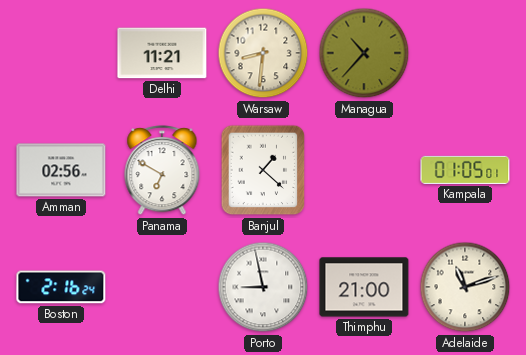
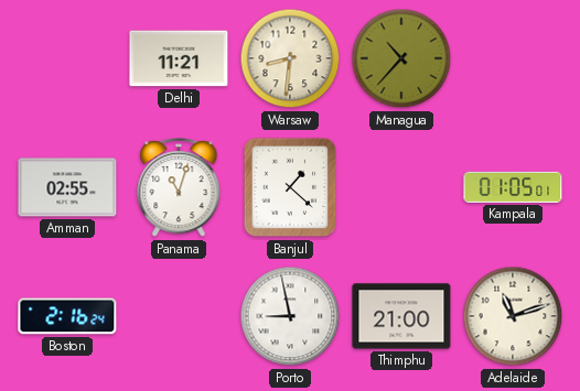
Amman: 02:56 -> 02:55 (67, 187)
Panama: 6:50 -> 11:03 (179, 188)
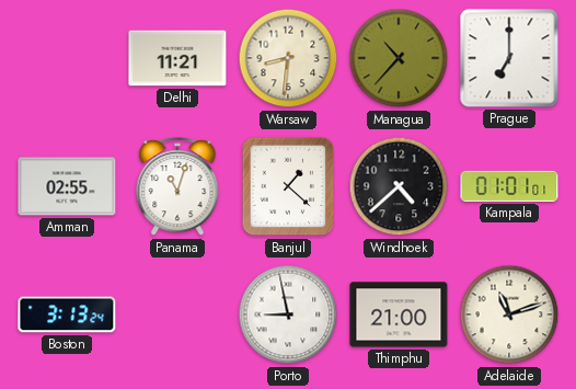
Prague: none -> 7:00 (509, 58)
Windhoek: none -> 4:38 (399, 186)
Kampala: 01:05 -> 01:01 (509, 186)
Boston: 2:16 -> 3:13 (67, 314)
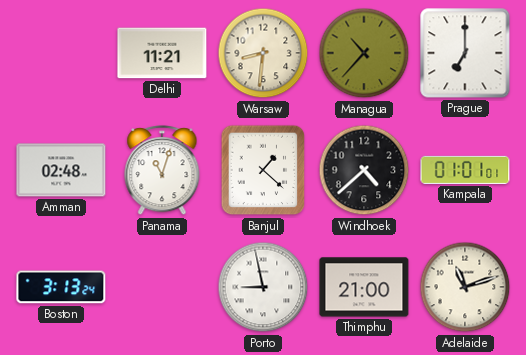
Amman: 02:55 -> 02:48 (61, 170)
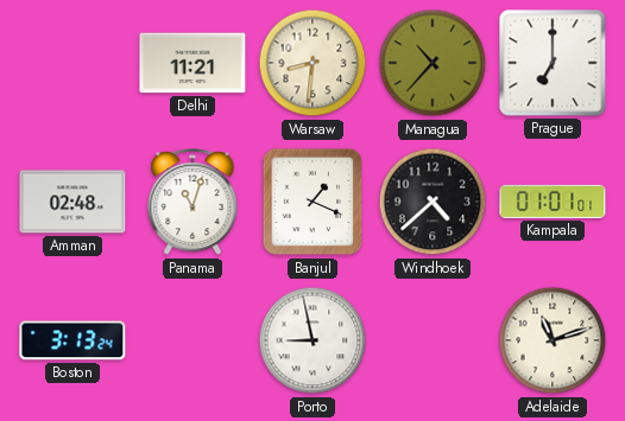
Banjul: 1:22 -> 1:19 (312, 202)
Thimphu: 21:00 -> none (364, 287)
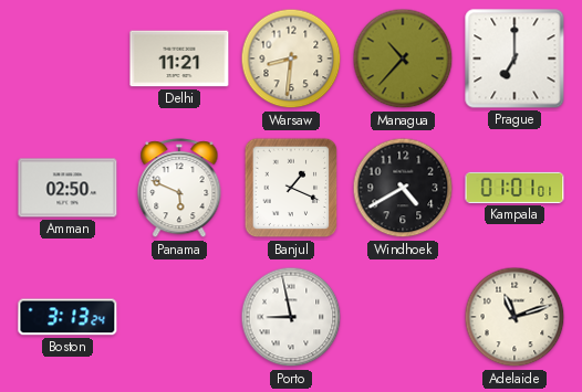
Amman: 02:48 -> 02:50 (67, 188)
Panama: 11:03 -> 5:49 (179, 189)
Windhoek: 4:38 -> 4:40 (403, 188)
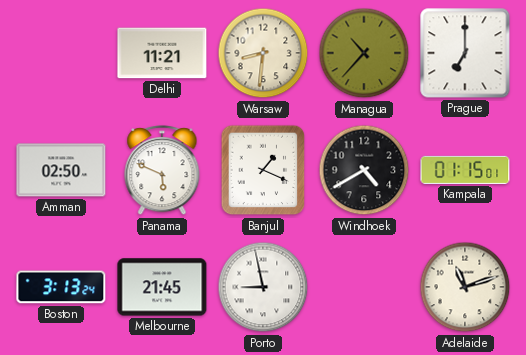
Kampala: 01:01 -> 01:15 (465, 170)
Melbourne: none -> 21:45 (162, 287)
